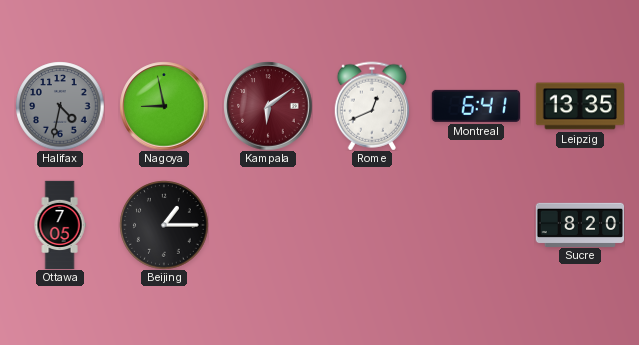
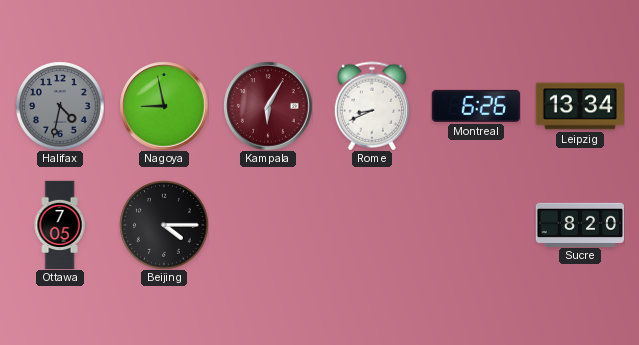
Kampala: 6:09 -> 6:05 (268, 106)
Rome: 12:41 -> 8:41 (371, 106)
Montreal: 6:41 -> 6:26 (476, 106)
Leipzig: 13:35 -> 13:34 (579, 106)
Beijing: 1:15 -> 4:15 (164, 225)
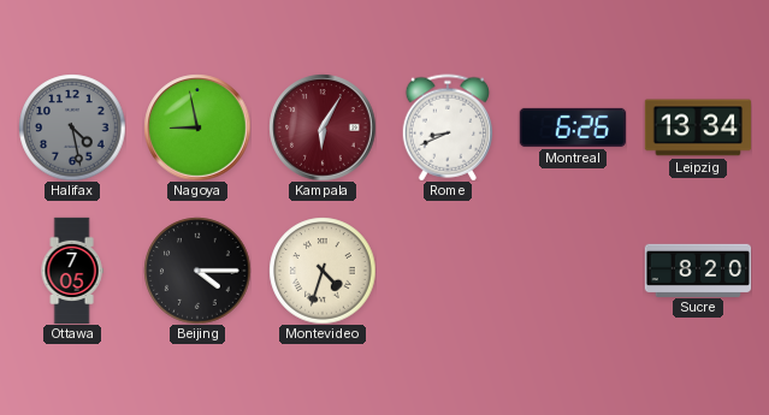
Halifax: 4:32 -> 4:28 (72, 128)
Montevideo: none -> 4:33 (323, 271)
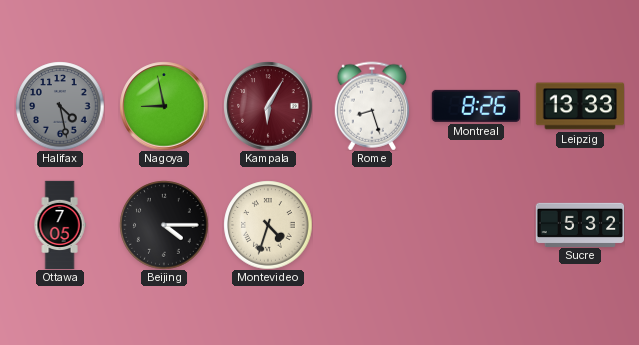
Rome: 8:41 -> 8:27 (371, 106)
Montreal: 6:26 -> 8:26 (476, 106)
Leipzig: 13:34 -> 13:33 (579, 106)
Sucre: 8:20 -> 5:32 (580, 224)
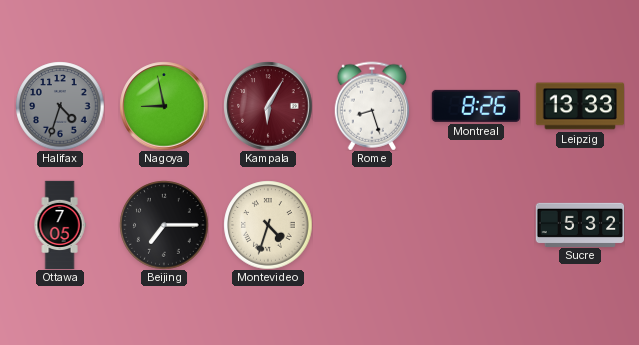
Halifax: 4:28 -> 4:33 (60, 106)
Beijing: 4:15 -> 7:15 (164, 225)
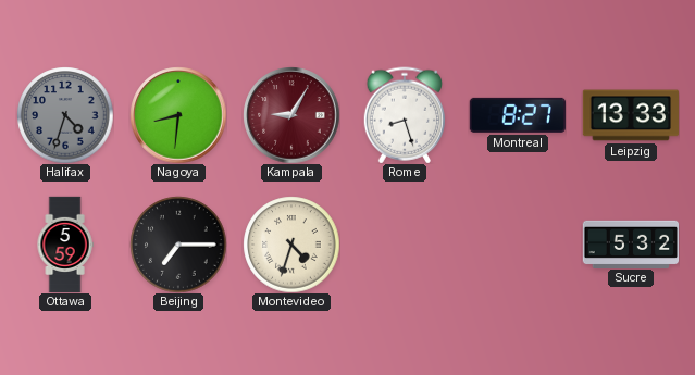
Nagoya: 8:58 -> 8:31 (178, 115)
Kampala: 6:05 -> 9:05 (291, 115)
Montreal: 8:26 -> 8:27 (518, 115)
Ottawa: 7:05 -> 5:59 (65, 245)
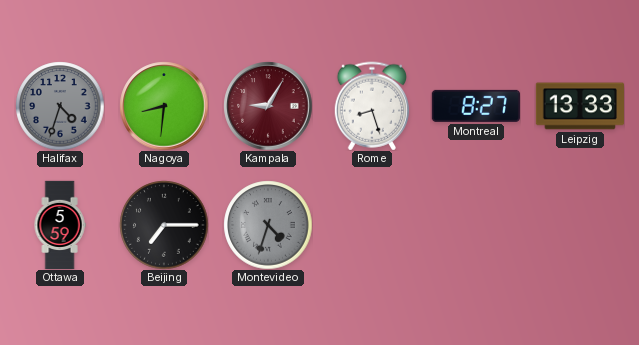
Montevideo dial: cream -> grey (268, 225)
Sucre: 5:32 -> none (631, 243)
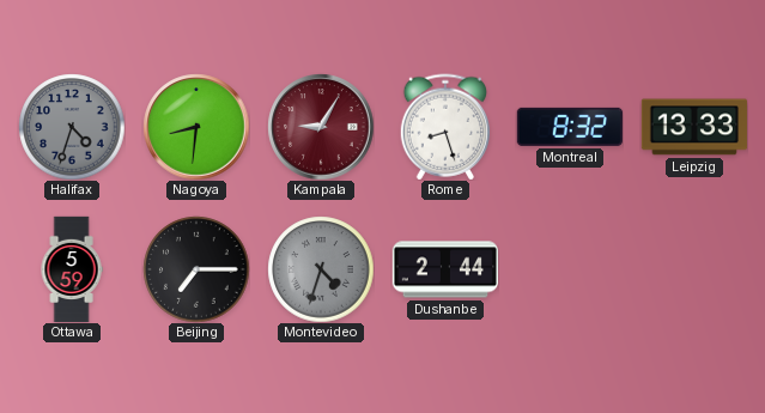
Montreal: 8:27 -> 8:32 (570, 127)
Dushanbe: none -> 2:44 (444, 269)
